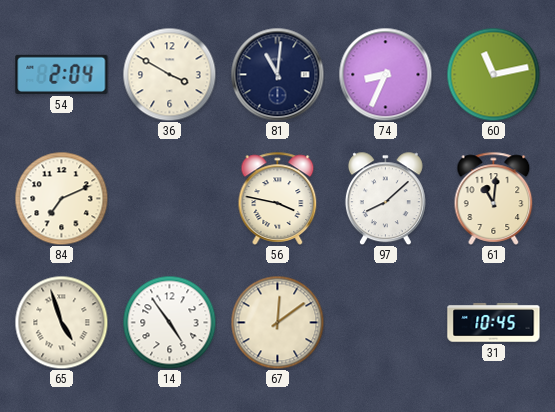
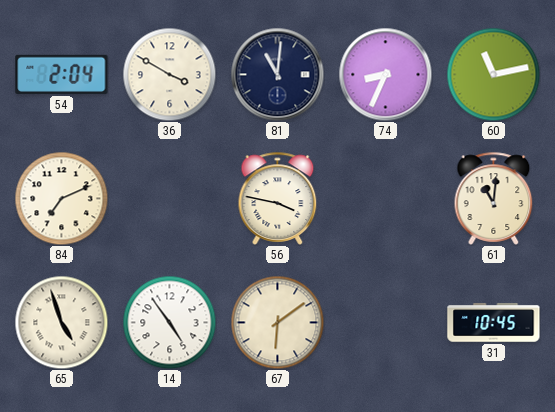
97: 8:08 -> none (385, 198)
67: 12:09 -> 6:09 (277, 322)
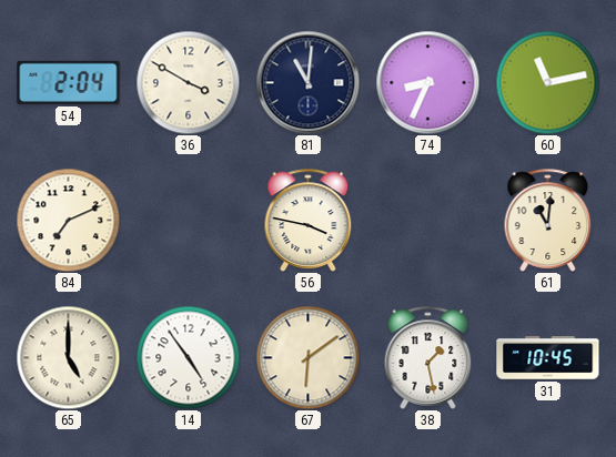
65: 4:57 -> 5:00 (68, 357)
38: none -> 1:28 (428, 357)
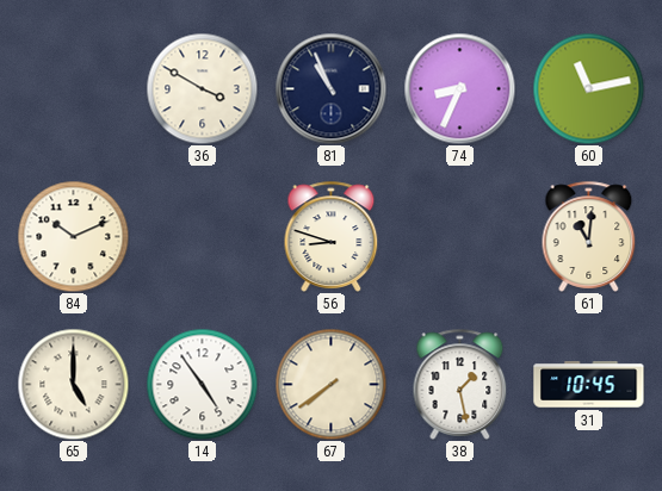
54: 2:04 -> none (69, 82)
81: 11:01 -> 10:56 (330, 88)
84: 7:11 -> 10:11 (73, 236)
56: 3:47 -> 8:48 (332, 236)
67: 6:09 -> 7:39 (330, 384)
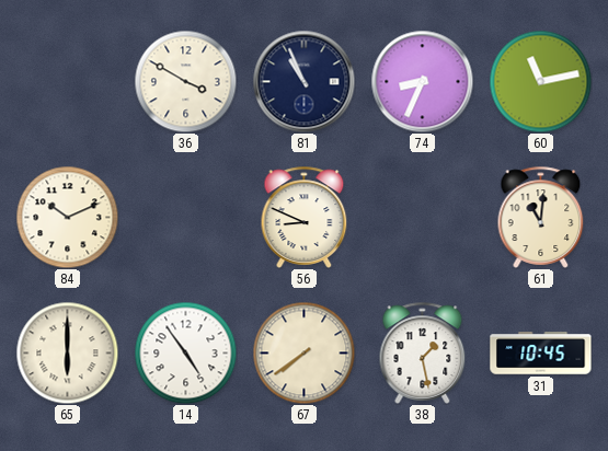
56: 8:48 -> 8:49 (305, 217)
65: 5:00 -> 6:00 (67, 352)
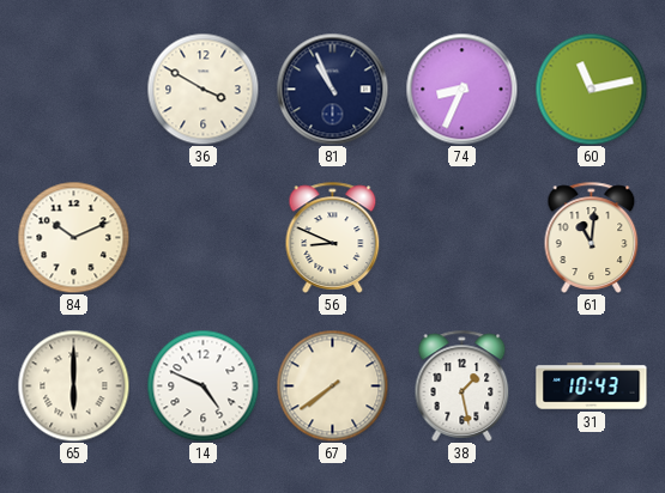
14: 4:54 -> 4:49 (202, 385)
31: 10:45 -> 10:43 (592, 387)
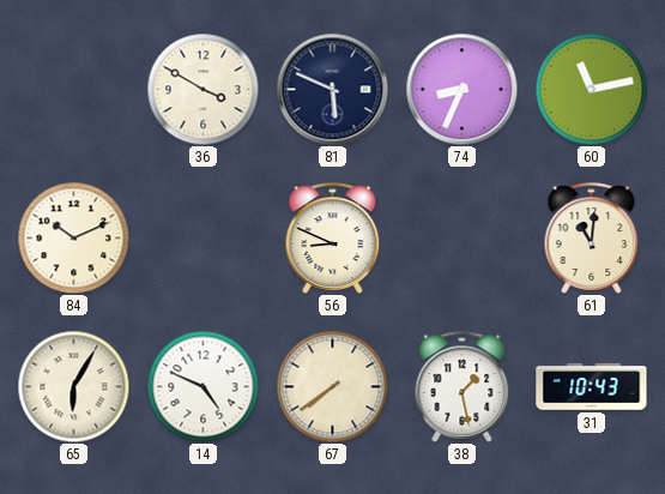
81: 10:56 -> 5:49 (332, 89)
65: 6:00 -> 6:05 (73, 386)
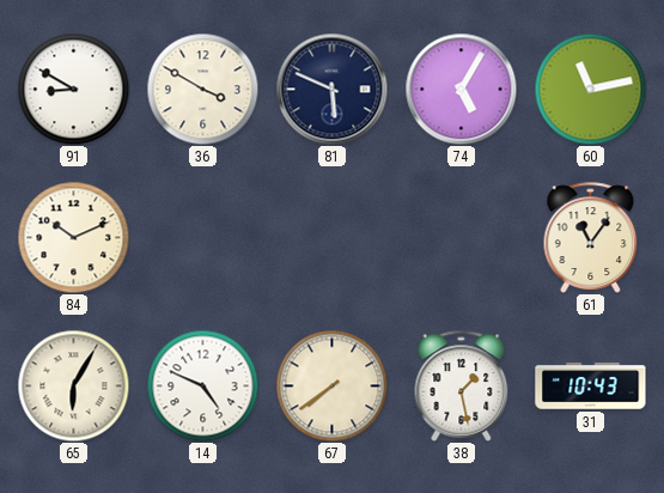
91: none -> 8:50 (73, 89)
74: 8:34 -> 5:05 (461, 89)
56: 8:49 -> none (333, 237)
61: 11:01 -> 11:06 (591, 237)
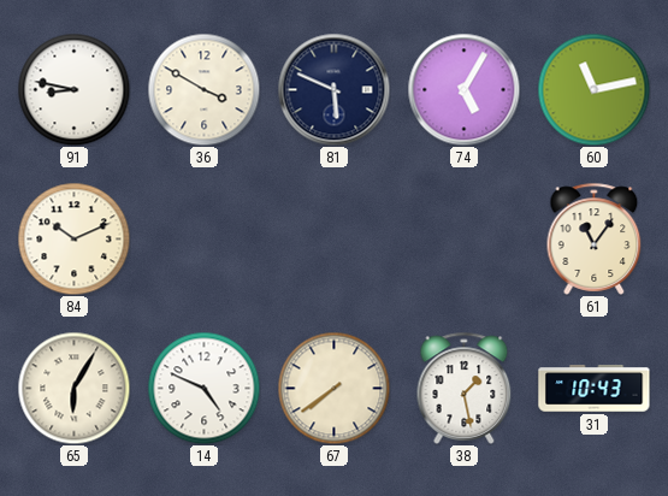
91: 8:50 -> 8:47 (73, 89)
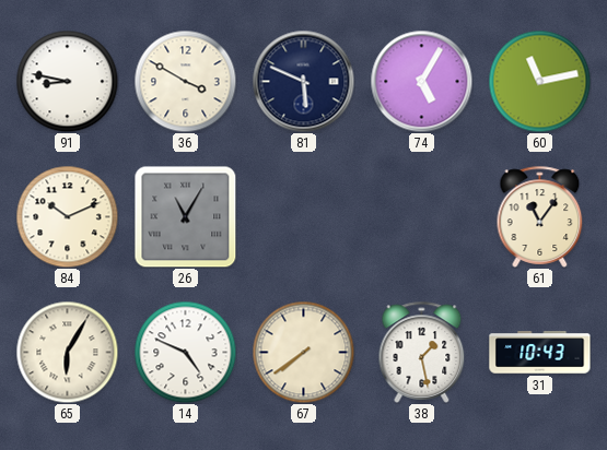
26: none -> 11:05 (185, 216)
